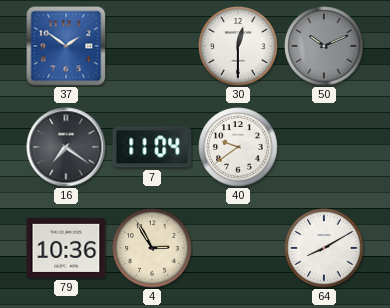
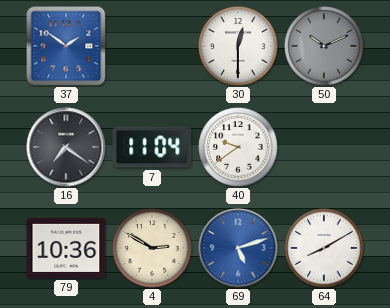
4: 2:55 -> 2:50 (152, 248)
69: none -> 5:12 (238, 248)
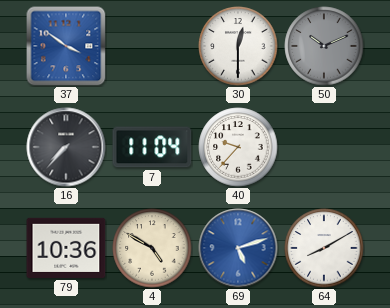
37: 1:51 -> 3:51 (66, 46)
16: 7:21 -> 7:37 (66, 147)
40: 9:39 -> 9:37 (238, 147)
4: 2:50 -> 4:50 (152, 248)
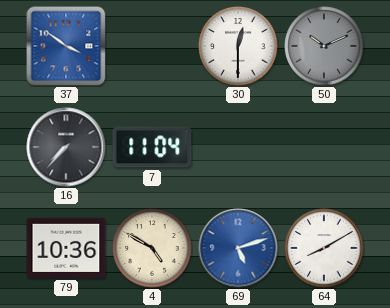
40: 9:37 -> none (238, 147)
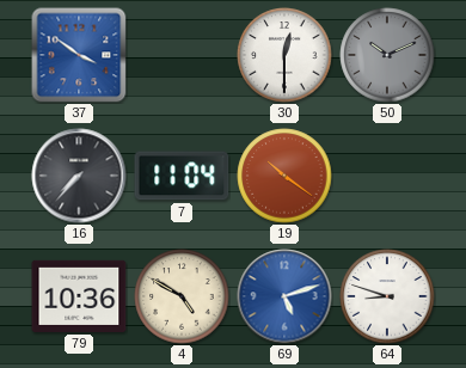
19: none -> 10:21 (284, 176)
64: 8:10 -> 8:48 (387, 296)
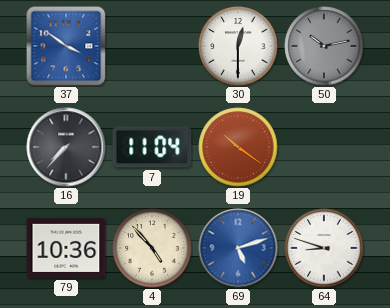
50: 10:11 -> 10:13 (324, 46)
4: 4:50 -> 4:53 (152, 248)
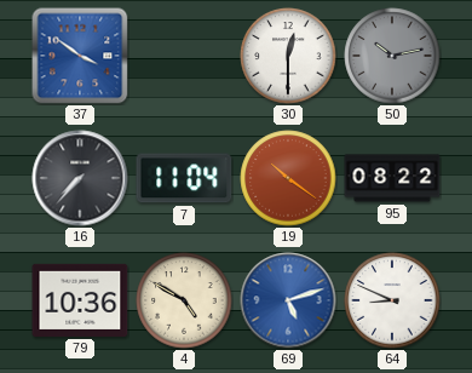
95: none -> 08:22 (392, 178)
4: 4:53 -> 4:50 (184, 300)
64: 8:48 -> 8:49 (392, 300)
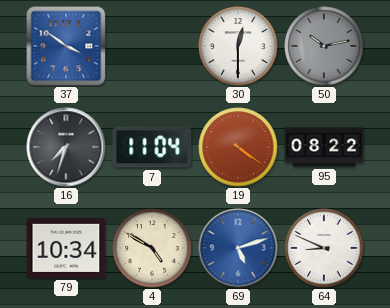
16: 7:37 -> 7:33 (66, 147)
19: 10:21 -> 4:21 (238, 147)
79: 10:36 -> 10:34 (66, 248)
